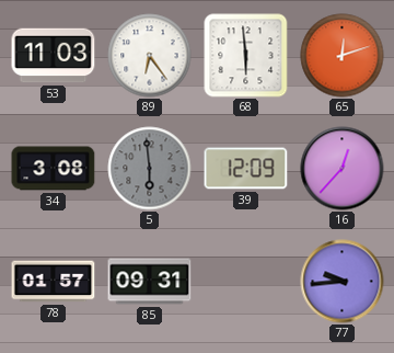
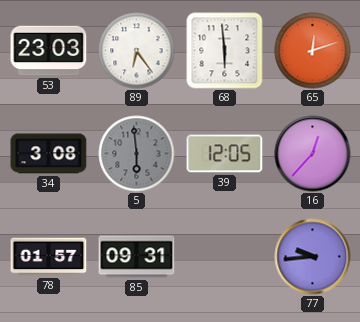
53: 11:03 -> 23:03 (49, 51)
39: 12:09 -> 12:05 (225, 154)
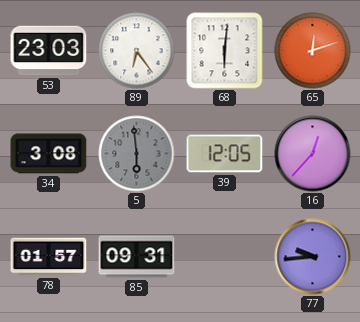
68: 5:59 -> 6:01 (225, 51)
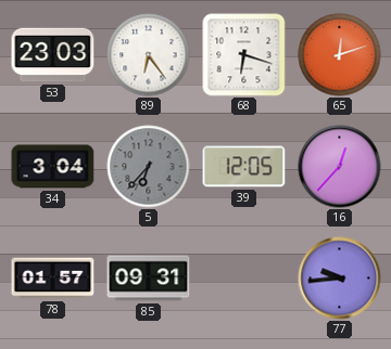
68: 6:01 -> 6:18 (244, 55)
34: 3:08 -> 3:04 (53, 167)
5: 5:59 -> 6:37 (149, 167)
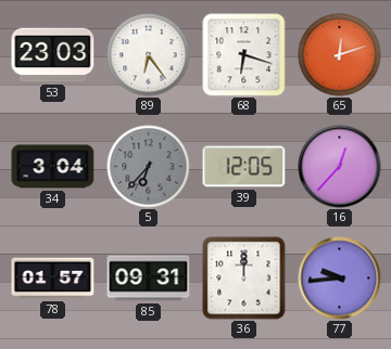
36: none -> 12:00 (244, 279)
